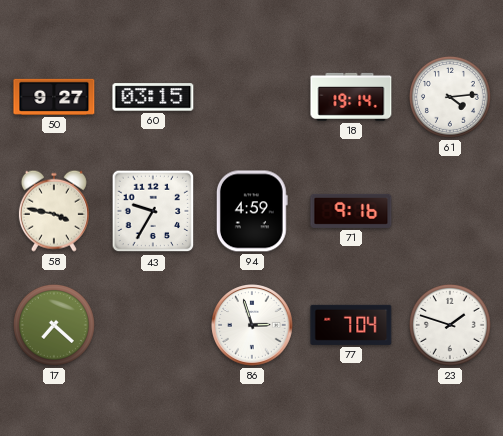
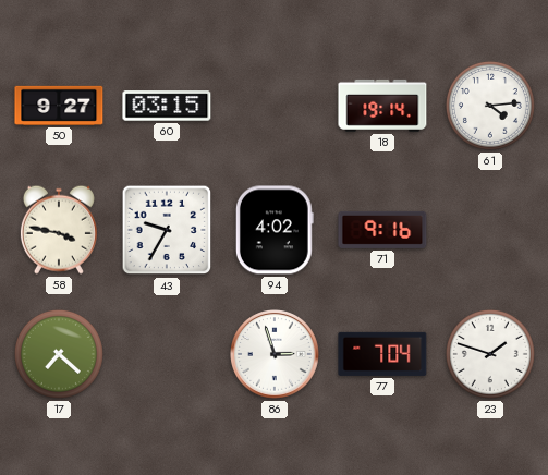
94: 4:59 -> 4:02 (275, 230)
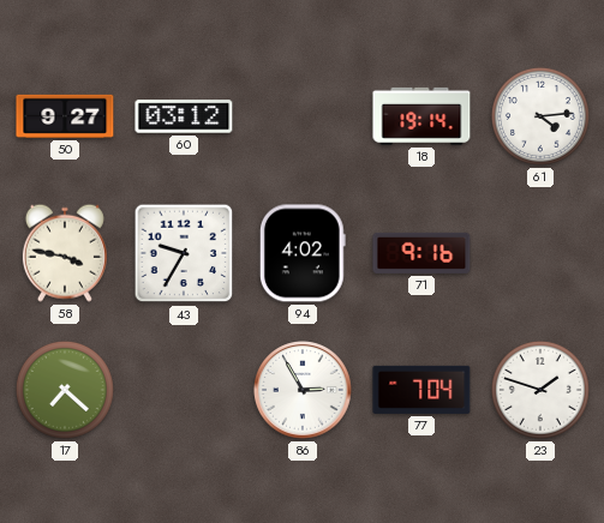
60: 03:15 -> 03:12 (184, 116)
86: 2:57 -> 2:55 (303, 390)
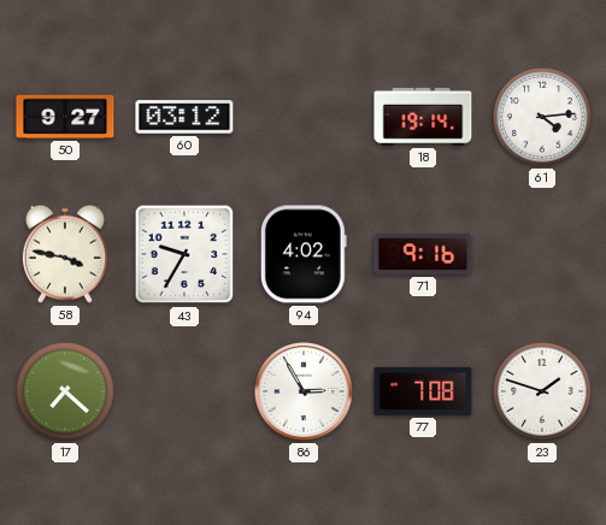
77: 7:04 -> 7:08 (423, 391)
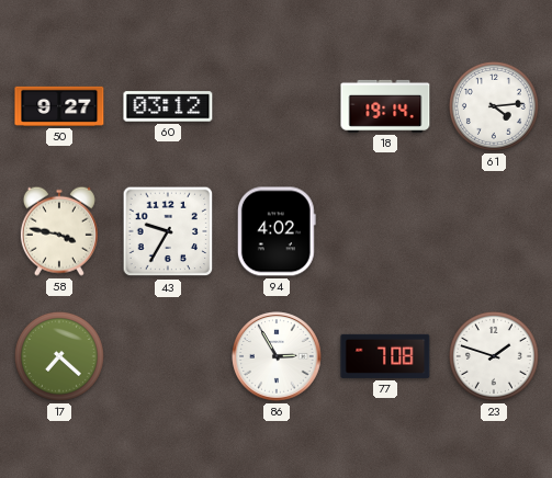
71: 9:16 -> none (423, 254)
